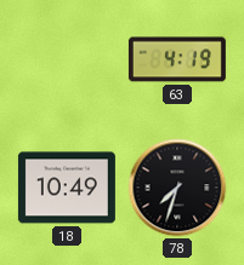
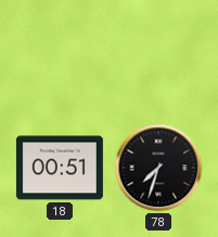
63: 4:19 -> none (177, 59)
18: 10:49 -> 00:51 (60, 168)
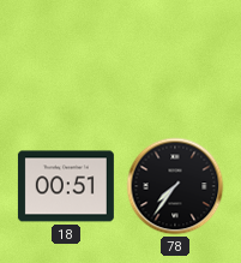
78: 7:33 -> 7:36 (175, 186)
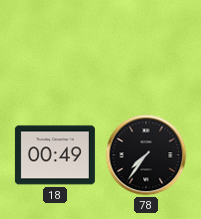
18: 00:51 -> 00:49 (55, 155)
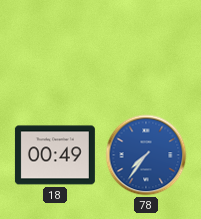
78 dial: black -> blue (146, 155)
